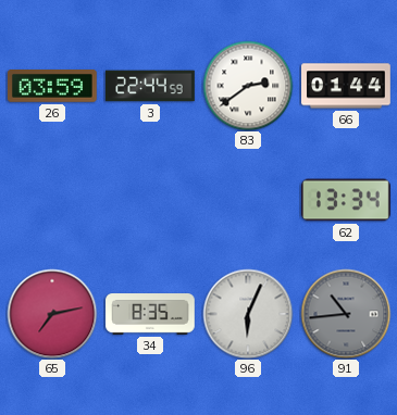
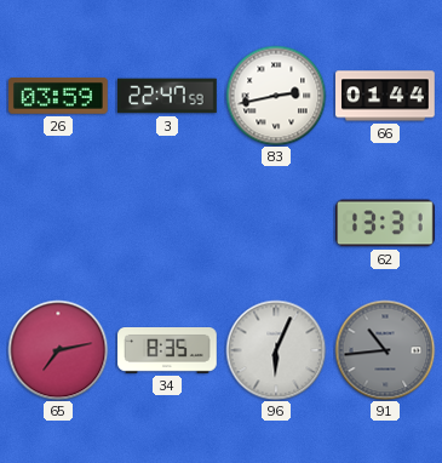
3: 22:44 -> 22:47 (168, 96)
83: 2:39 -> 2:43 (276, 96)
62: 13:34 -> 13:31 (386, 223)
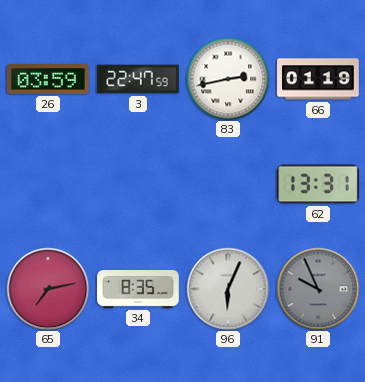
66: 01:44 -> 01:19 (319, 79)
91: 10:44 -> 9:56 (318, 289)
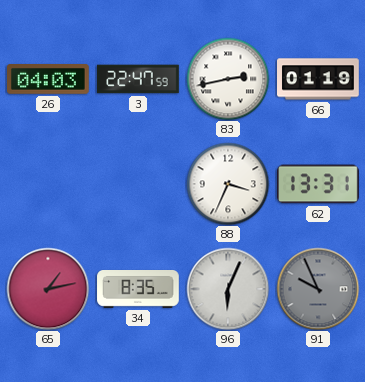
26: 03:59 -> 04:03 (49, 80)
88: none -> 3:34 (228, 184)
65: 7:13 -> 1:13 (48, 289)
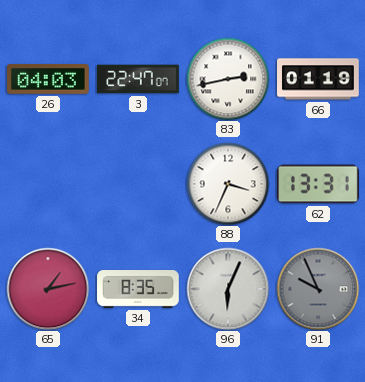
3: 22:47:59 -> 22:47:07 (139, 79)
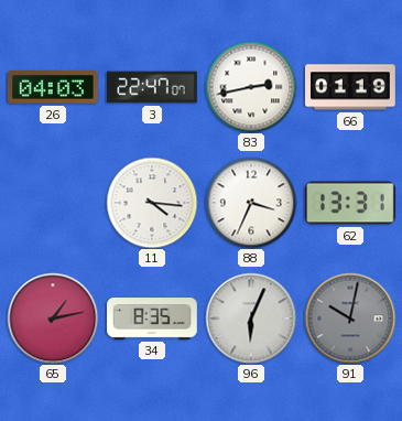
11: none -> 4:16 (152, 203)
91: 9:56 -> 10:02 (350, 319)
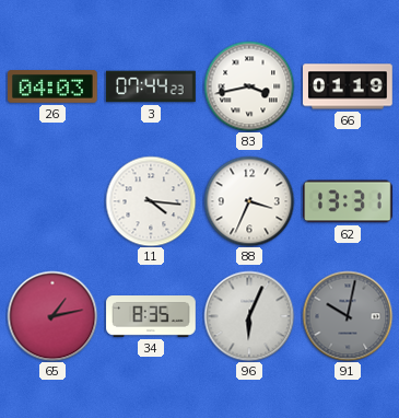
3: 22:47 -> 07:44 (152, 86)
83: 2:43 -> 3:43 (249, 86)
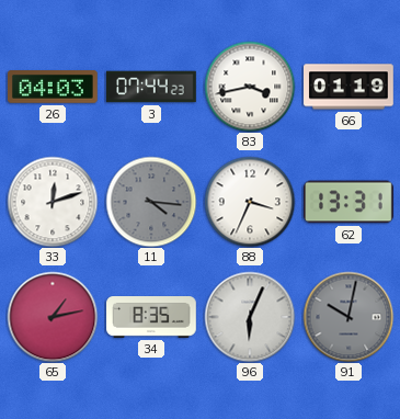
33: none -> 12:12 (53, 202)
11 dial: white -> grey (151, 202)
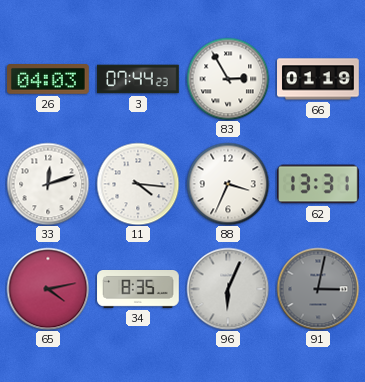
83: 3:43 -> 2:55 (228, 79)
11 dial: grey -> white (138, 184)
65: 1:13 -> 4:13 (48, 289)
91: 10:02 -> 3:02 (318, 289)
